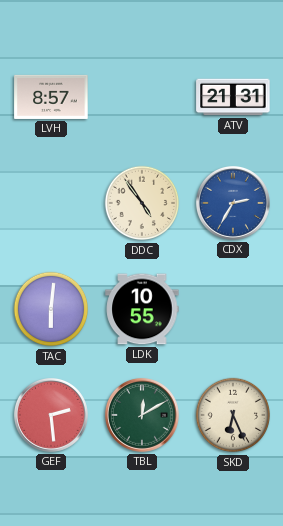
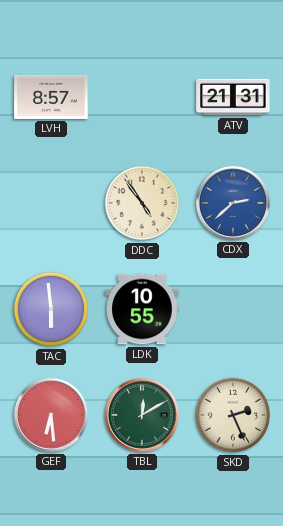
CDX: 2:35 -> 2:38 (233, 203)
TAC: 6:01 -> 5:59 (51, 309)
GEF: 2:29 -> 6:29 (51, 415)
SKD: 6:26 -> 2:26 (233, 415)
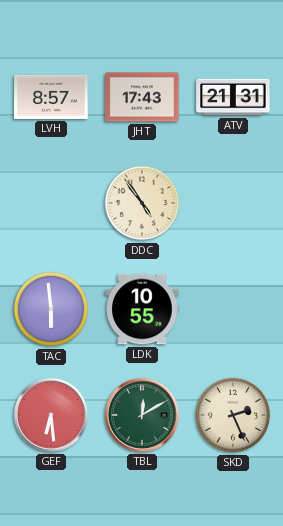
JHT: none -> 17:43 (142, 97)
CDX: 2:38 -> none (233, 203)
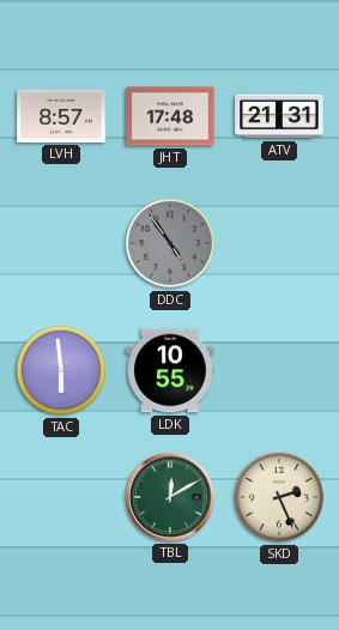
JHT: 17:43 -> 17:48 (170, 116)
DDC dial: cream -> grey (170, 243)
GEF: 6:29 -> none (51, 415)
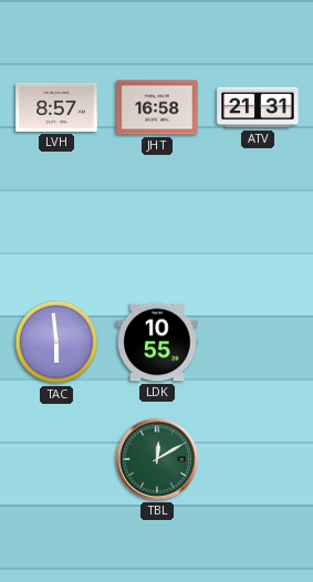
JHT: 17:48 -> 16:58 (157, 107)
DDC: 4:54 -> none (170, 243)
SKD: 2:26 -> none (279, 497)
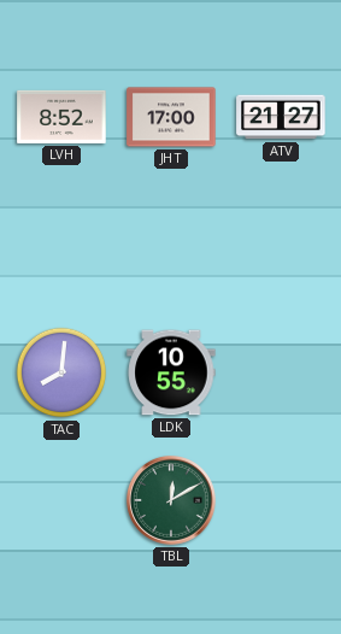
LVH: 8:57 -> 8:52 (61, 117)
JHT: 16:58 -> 17:00 (171, 117)
ATV: 21:31 -> 21:27 (281, 117)
TAC: 5:59 -> 8:01 (61, 372)
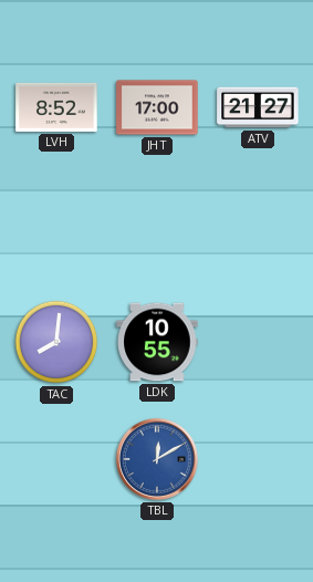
TBL dial: green -> blue (157, 459)
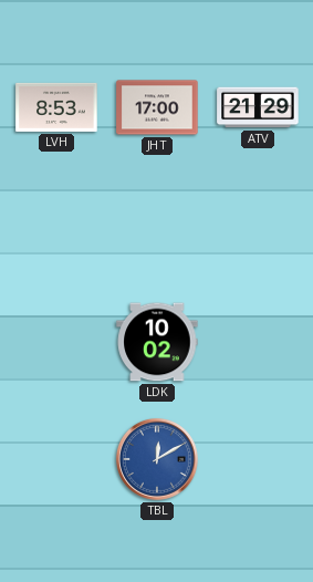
LVH: 8:52 -> 8:53 (56, 107)
ATV: 21:27 -> 21:29 (258, 107)
TAC: 8:01 -> none (56, 342)
LDK: 10:55 -> 10:02 (157, 342)
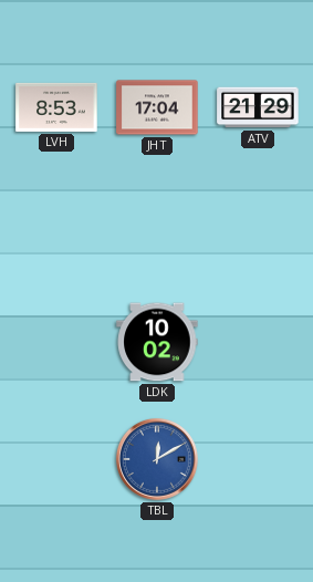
JHT: 17:00 -> 17:04 (157, 107)
